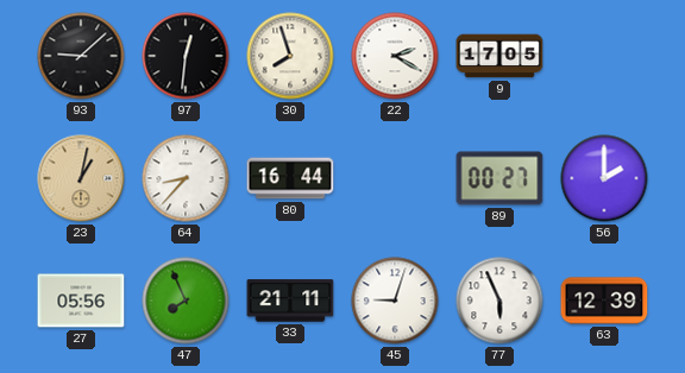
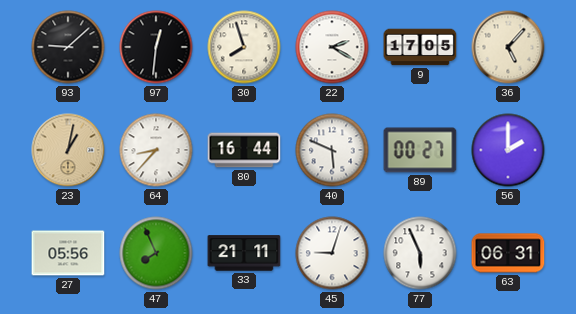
36: none -> 5:07 (508, 47)
40: none -> 5:49 (332, 150)
63: 12:39 -> 06:31 (508, 253)
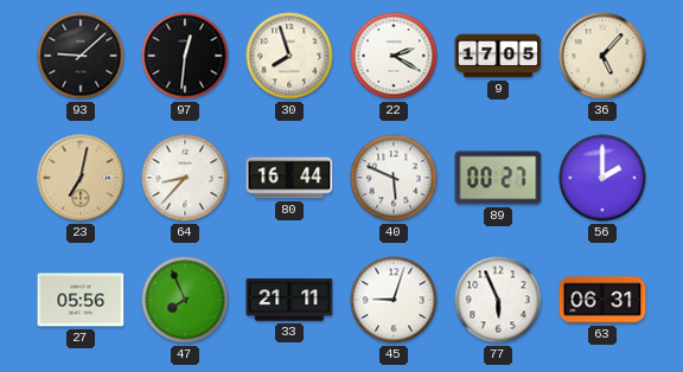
23: 1:02 -> 7:02 (81, 178)
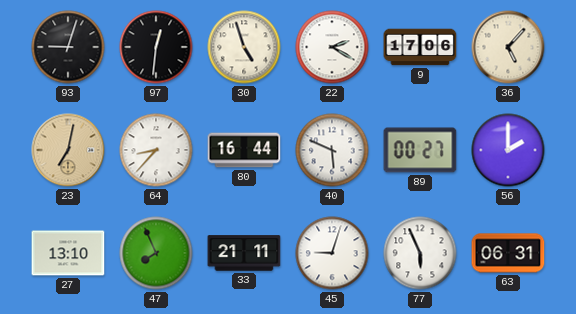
93: 9:08 -> 9:03 (68, 47)
30: 7:57 -> 4:57 (244, 47)
9: 17:05 -> 17:06 (420, 47)
27: 05:56 -> 13:10 (68, 253)
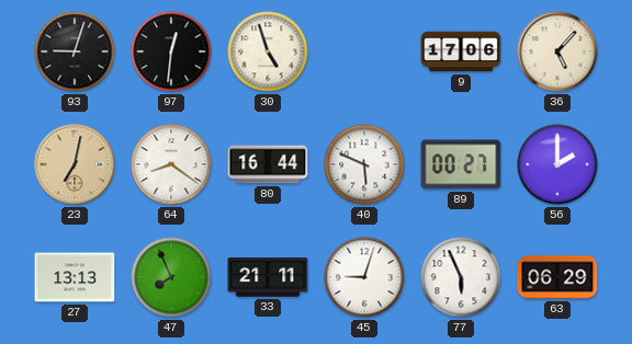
22: 2:20 -> none (332, 47)
64: 8:37 -> 8:21 (171, 164)
27: 13:10 -> 13:13 (75, 277)
63: 06:31 -> 06:29 (557, 277)
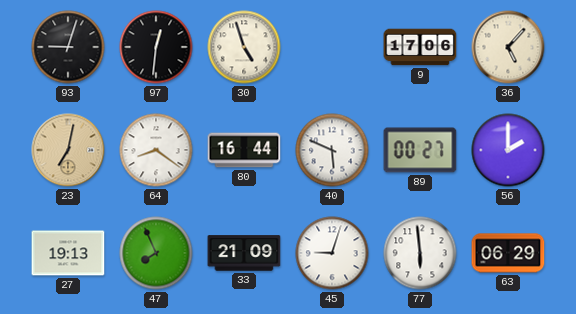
27: 13:13 -> 19:13 (68, 253)
33: 21:11 -> 21:09 (244, 253)
77: 5:56 -> 5:59 (420, 253)
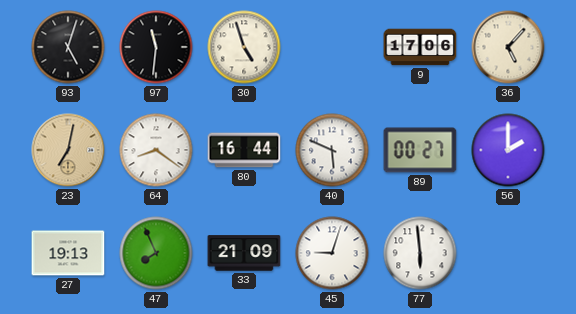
93: 9:03 -> 5:03 (68, 47)
97: 12:31 -> 11:31 (156, 47)
63: 06:29 -> none (508, 253)
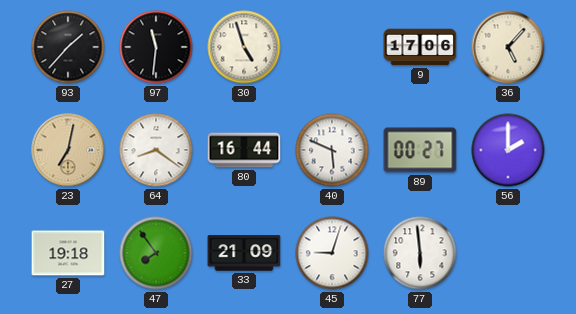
93: 5:03 -> 1:37 (68, 47)
27: 19:13 -> 19:18 (68, 253)
47: 7:56 -> 7:54 (156, 253)
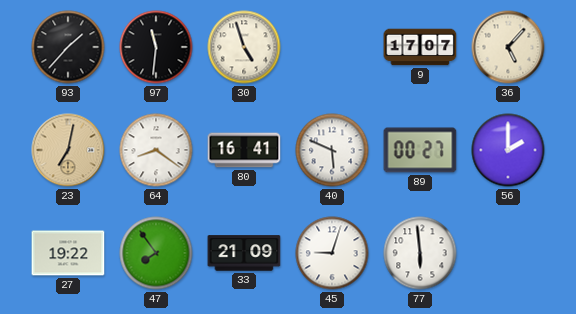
9: 17:06 -> 17:07 (420, 47)
80: 16:44 -> 16:41 (244, 150)
27: 19:18 -> 19:22 (68, 253)
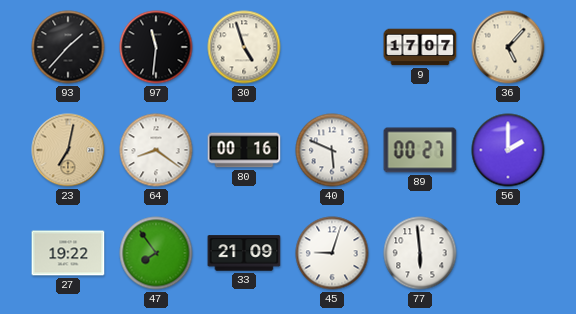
80: 16:41 -> 00:16 (244, 150)
